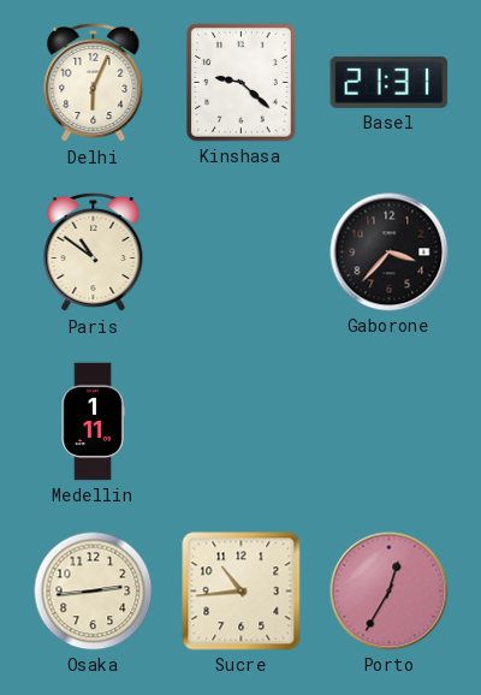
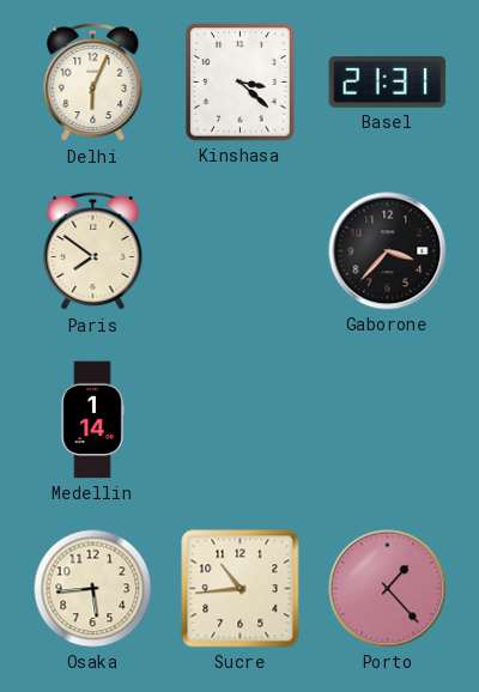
Kinshasa: 9:22 -> 3:22 (241, 83)
Paris: 10:51 -> 7:51 (93, 251)
Medellin: 1:11 -> 1:14 (92, 420)
Osaka: 2:44 -> 5:44 (93, 589)
Porto: 12:35 -> 1:23 (388, 589)
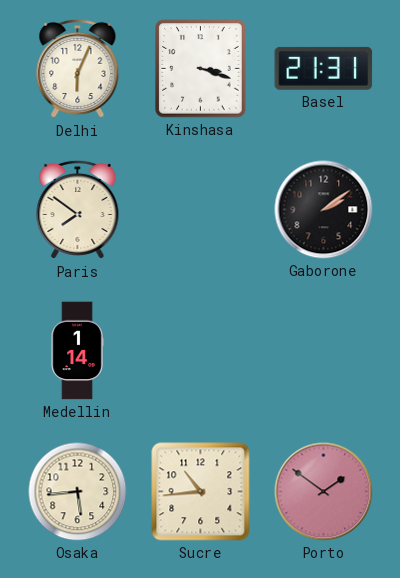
Kinshasa: 3:22 -> 3:18 (201, 69)
Gaborone: 3:37 -> 2:09 (324, 210)
Porto: 1:23 -> 1:51 (324, 492)
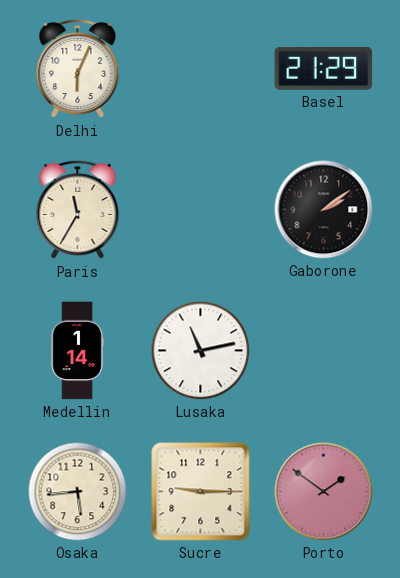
Kinshasa: 3:18 -> none (201, 69)
Basel: 21:31 -> 21:29 (324, 68)
Paris: 7:51 -> 11:35 (78, 210)
Lusaka: none -> 11:13 (201, 351)
Sucre: 10:44 -> 9:15 (201, 492)
